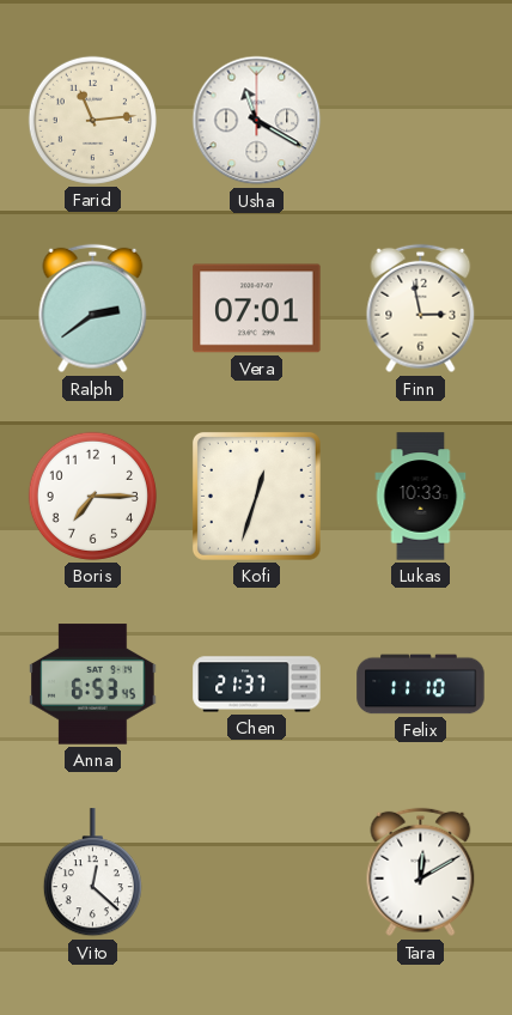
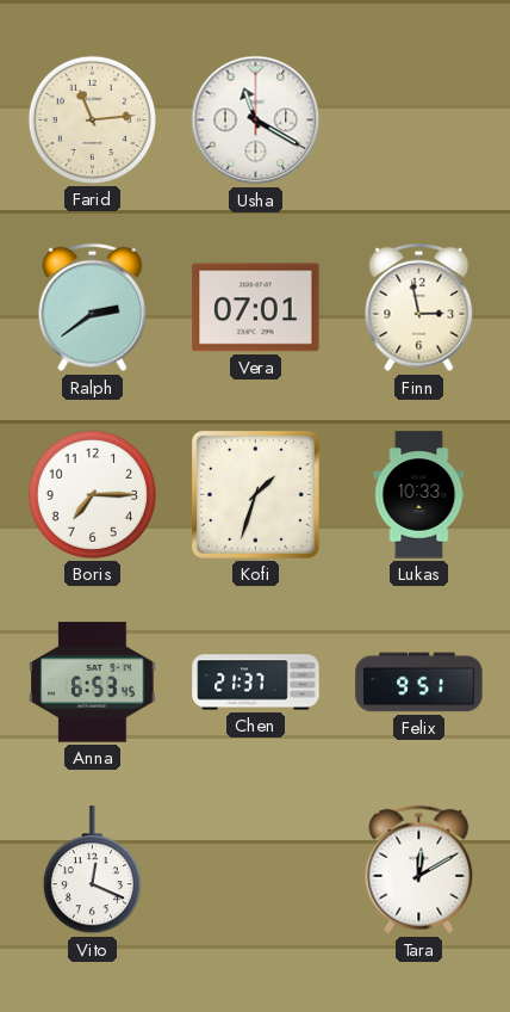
Kofi: 12:33 -> 1:33 (255, 494)
Felix: 11:10 -> 9:51 (419, 683)
Vito: 12:22 -> 12:19 (92, 870)
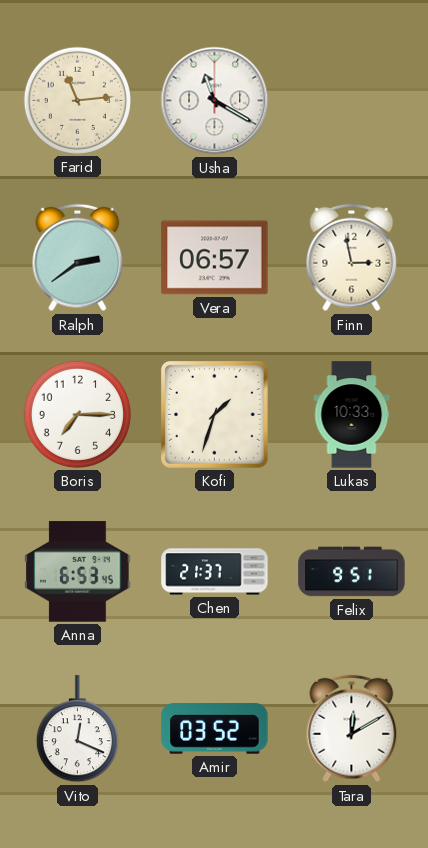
Vera: 07:01 -> 06:57 (215, 258)
Amir: none -> 03:52 (215, 729)
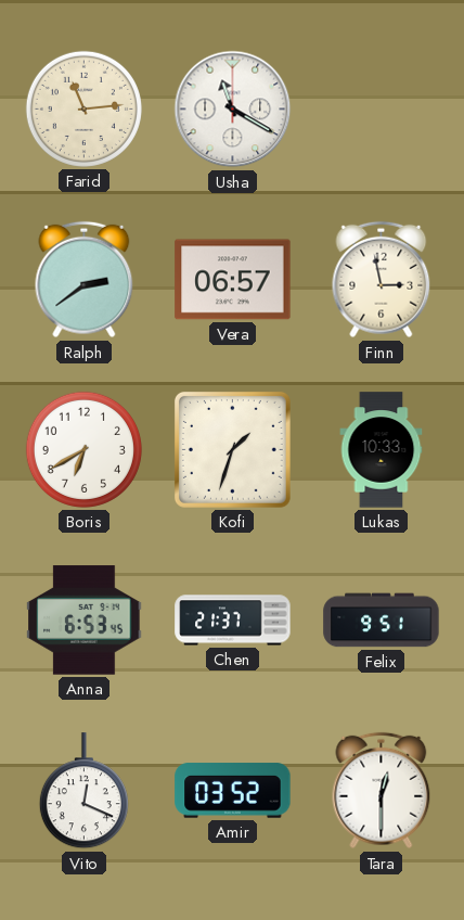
Boris: 7:15 -> 6:40 (83, 449)
Tara: 12:10 -> 12:30 (382, 791)
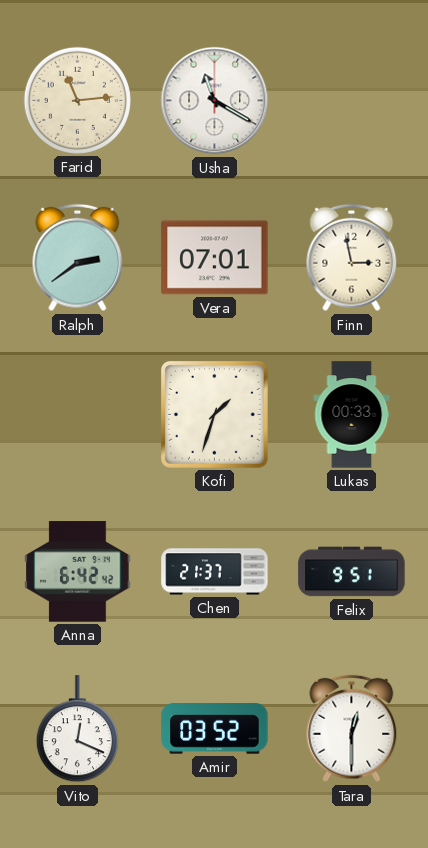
Vera: 06:57 -> 07:01 (215, 258)
Boris: 6:40 -> none (83, 449)
Lukas: 10:33 -> 00:33 (352, 415)
Anna: 6:53 -> 6:42 (78, 572)
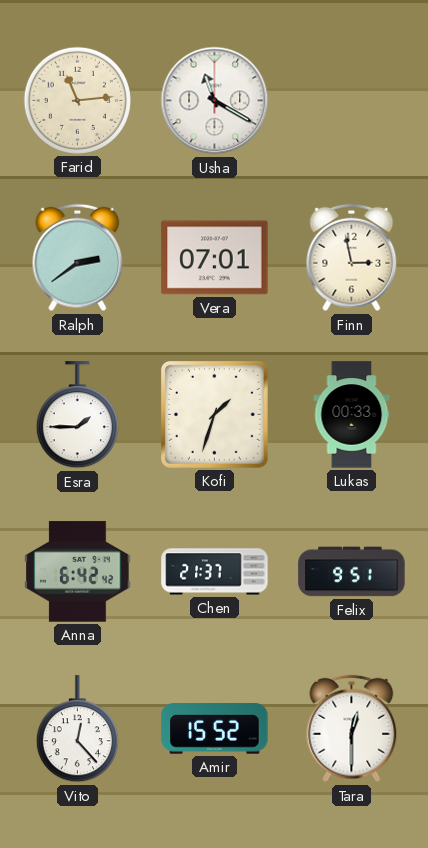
Esra: none -> 1:45 (77, 415)
Vito: 12:19 -> 12:23 (77, 729)
Amir: 03:52 -> 15:52 (215, 729)
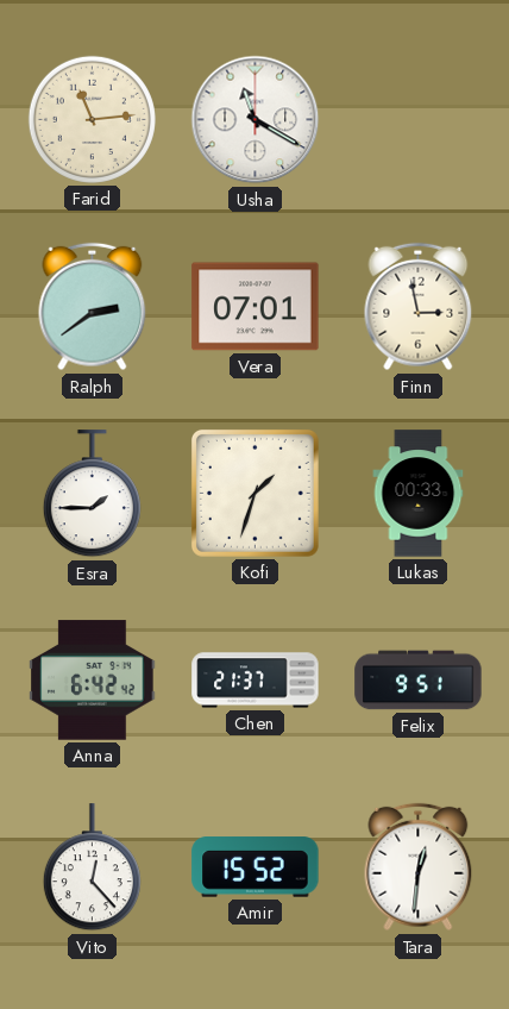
Tara: 12:30 -> 12:31 (419, 867)
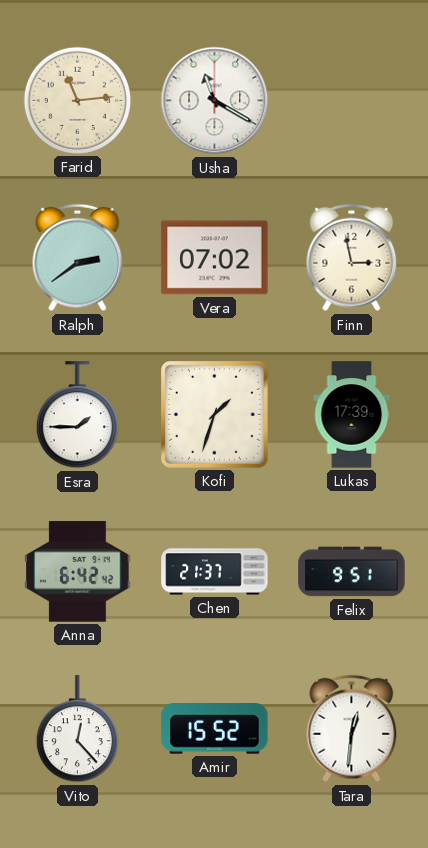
Vera: 07:01 -> 07:02 (215, 258)
Lukas: 00:33 -> 17:39 (352, 415)
